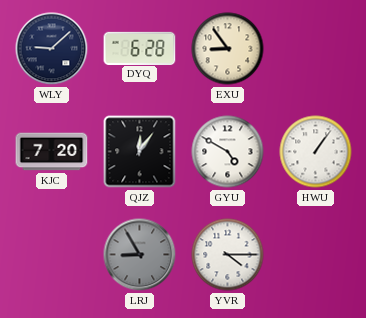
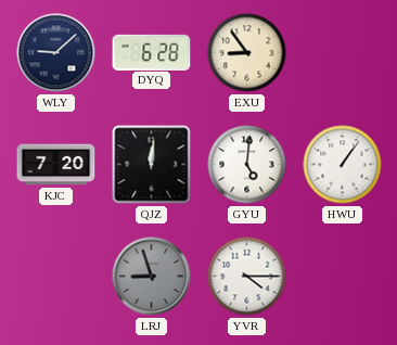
QJZ: 12:06 -> 12:01 (152, 165)
GYU: 4:50 -> 5:01 (247, 165)
LRJ: 8:55 -> 8:57 (152, 277)
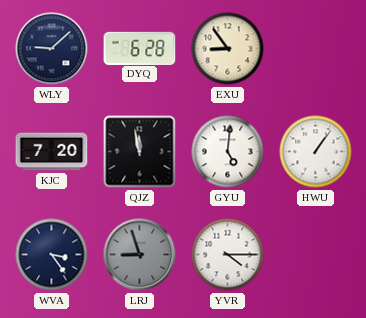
QJZ: 12:01 -> 11:58 (140, 152)
WVA: none -> 3:24 (52, 255)
